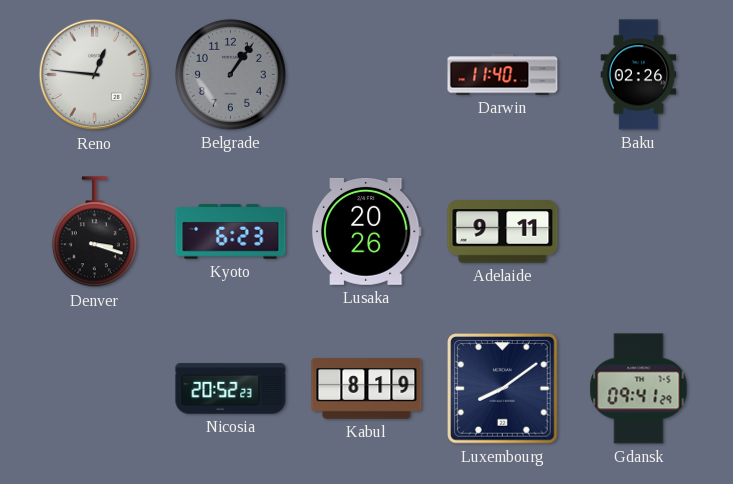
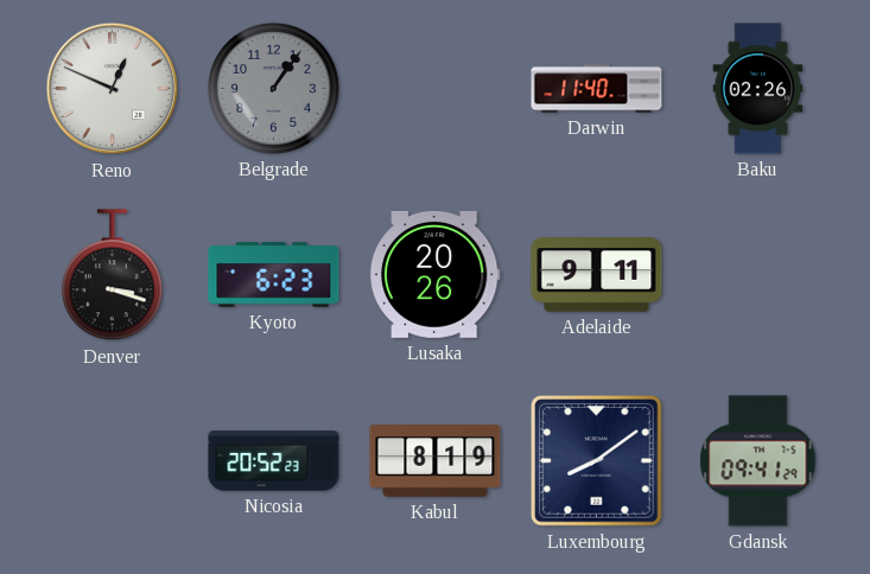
Reno: 12:46 -> 12:49 (113, 89)
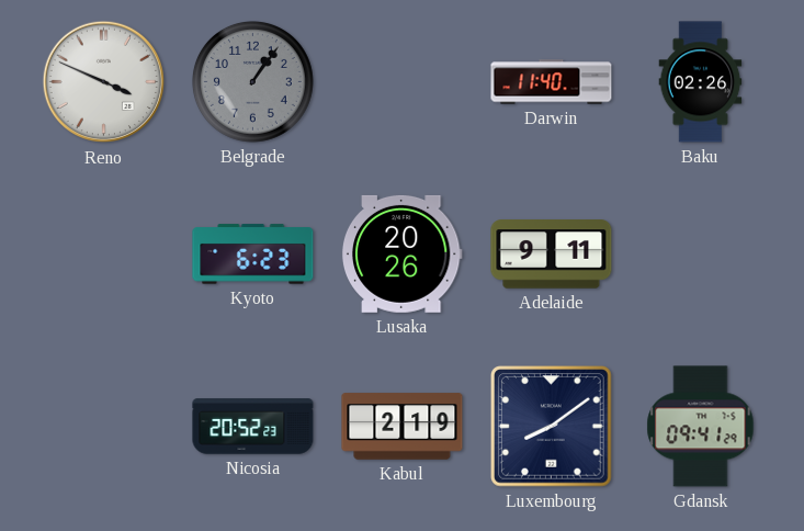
Reno: 12:49 -> 3:49 (104, 82)
Denver: 3:18 -> none (112, 275)
Kabul: 8:19 -> 2:19 (403, 427)
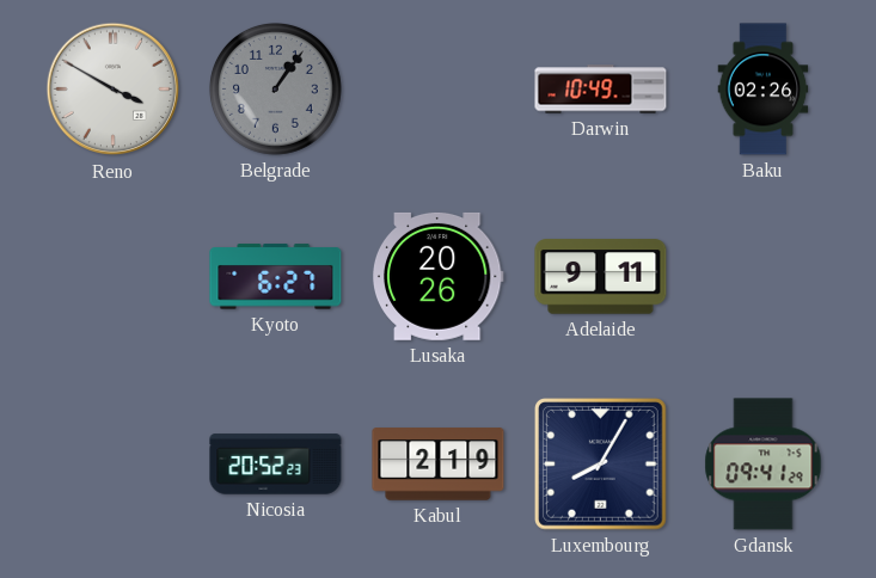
Reno: 3:49 -> 3:50 (114, 90)
Darwin: 11:40 -> 10:49 (601, 90)
Kyoto: 6:23 -> 6:27 (276, 277)
Luxembourg: 8:09 -> 8:05 (601, 465)
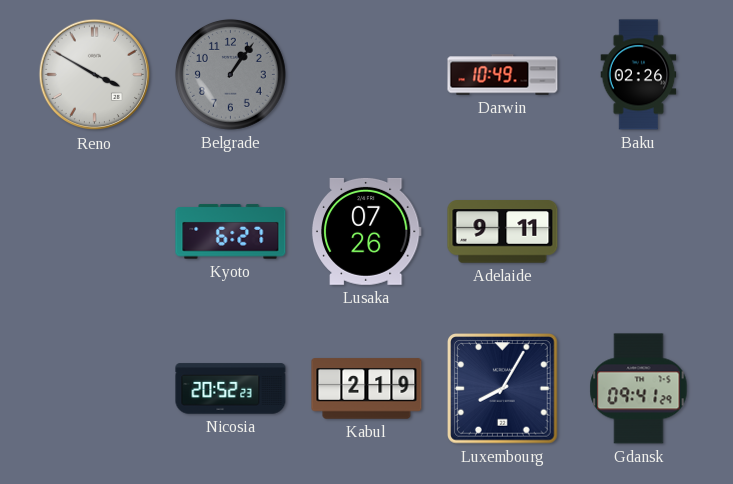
Lusaka: 20:26 -> 07:26 (366, 231)
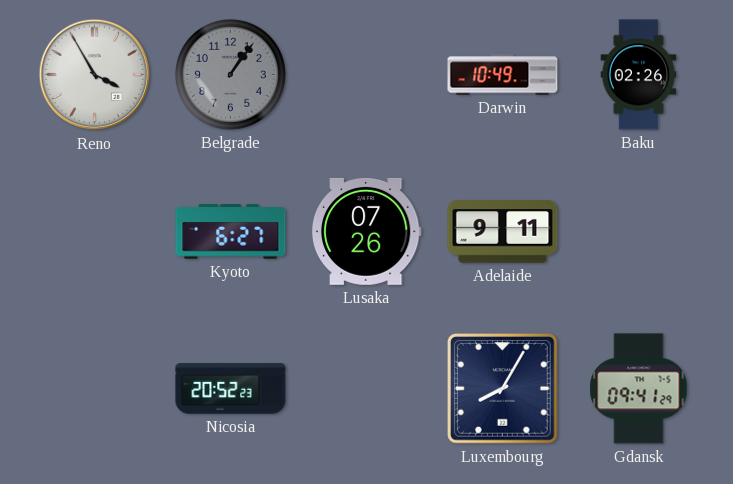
Reno: 3:50 -> 3:55 (95, 75)
Kabul: 2:19 -> none (367, 389)
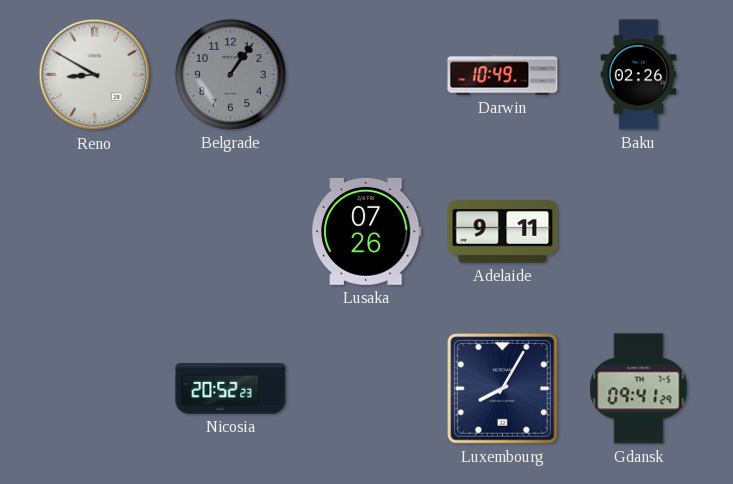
Reno: 3:55 -> 8:50 (95, 75)
Kyoto: 6:27 -> none (231, 232)
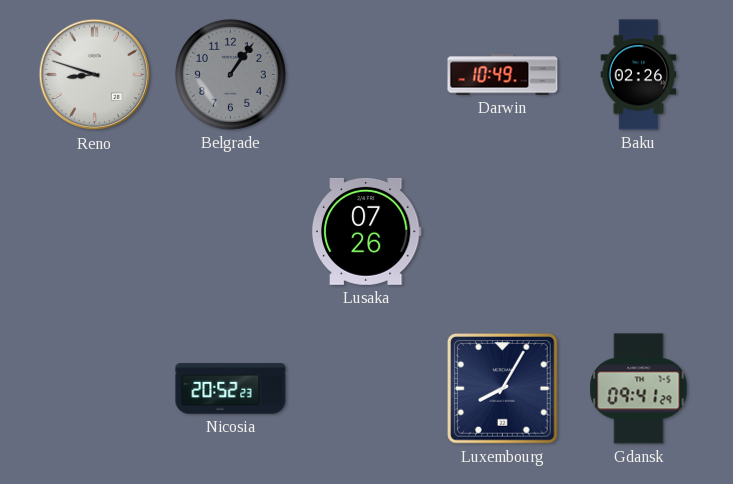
Reno: 8:50 -> 8:48 (95, 75)
Adelaide: 9:11 -> none (503, 232)
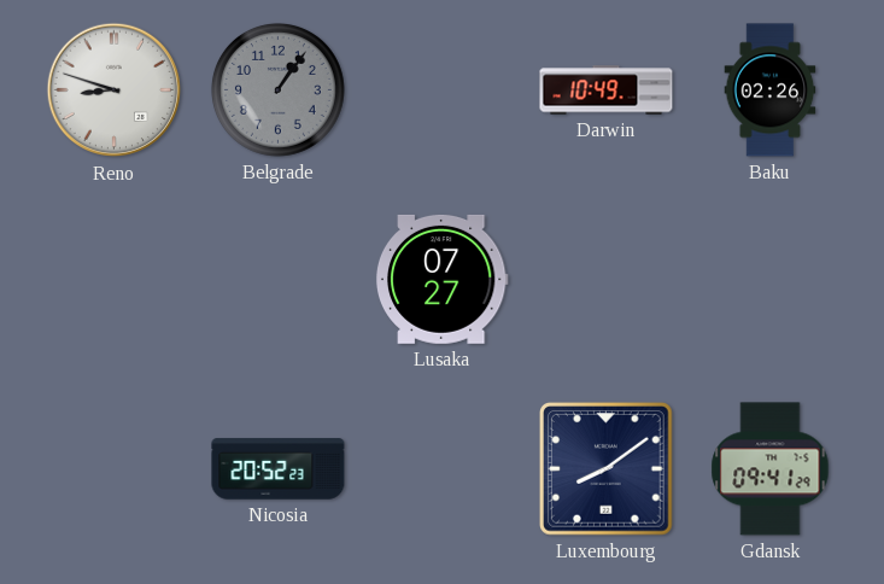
Lusaka: 07:26 -> 07:27 (441, 279)
Luxembourg: 8:05 -> 8:09 (607, 469)
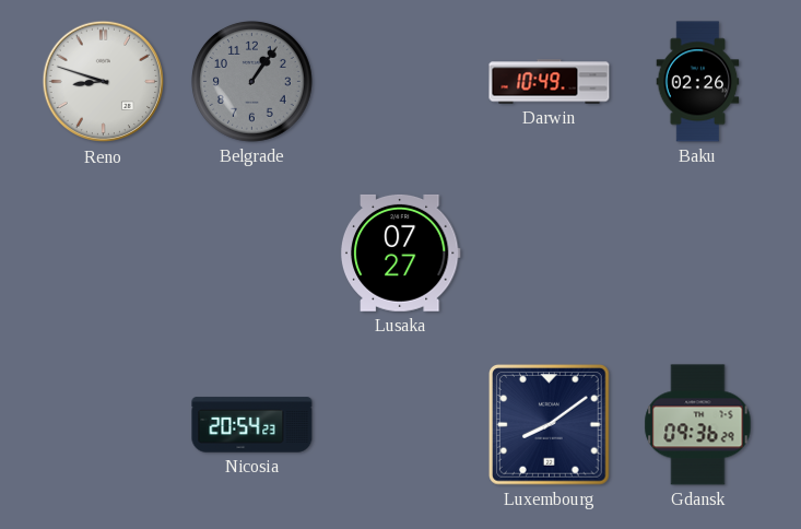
Nicosia: 20:52 -> 20:54 (252, 425)
Gdansk: 09:41 -> 09:36 (698, 425)
